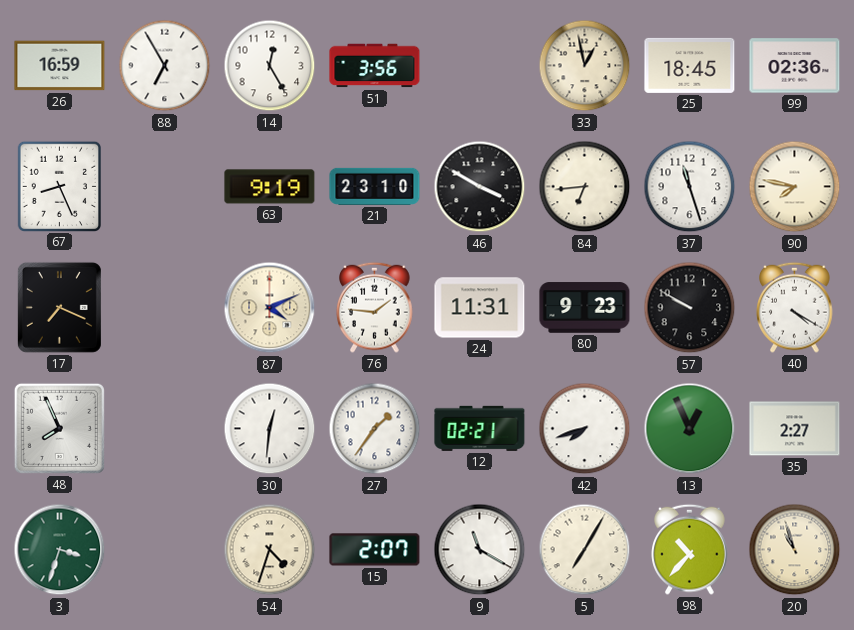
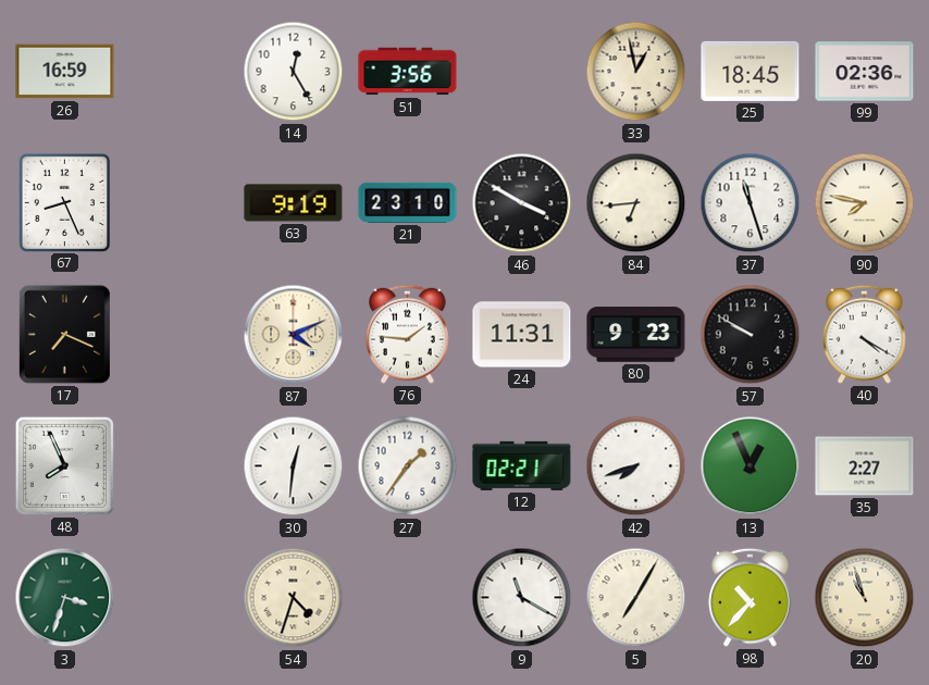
88: 6:55 -> none (165, 66)
15: 2:07 -> none (375, 550)
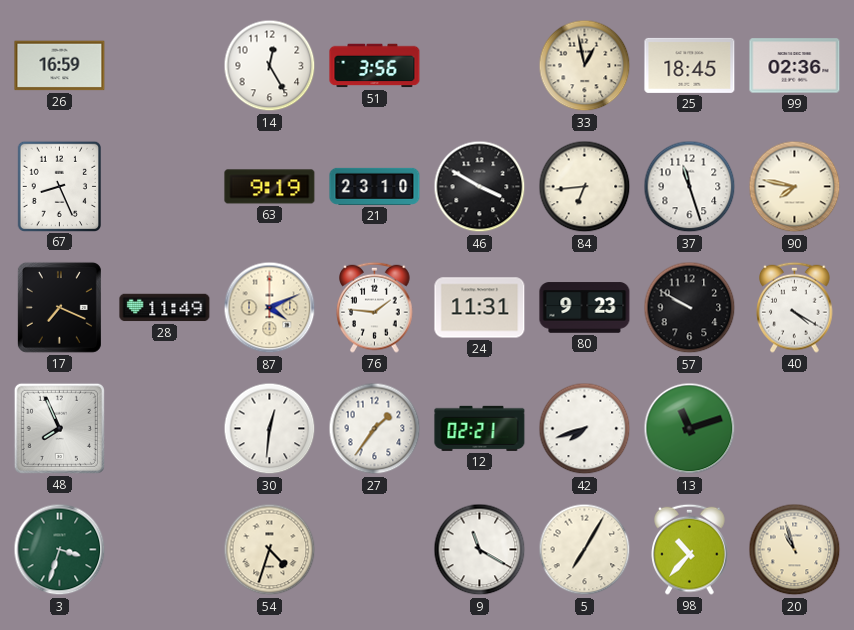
28: none -> 11:49 (165, 308)
13: 12:56 -> 11:12 (690, 429)
35: 2:27 -> none (865, 466)
